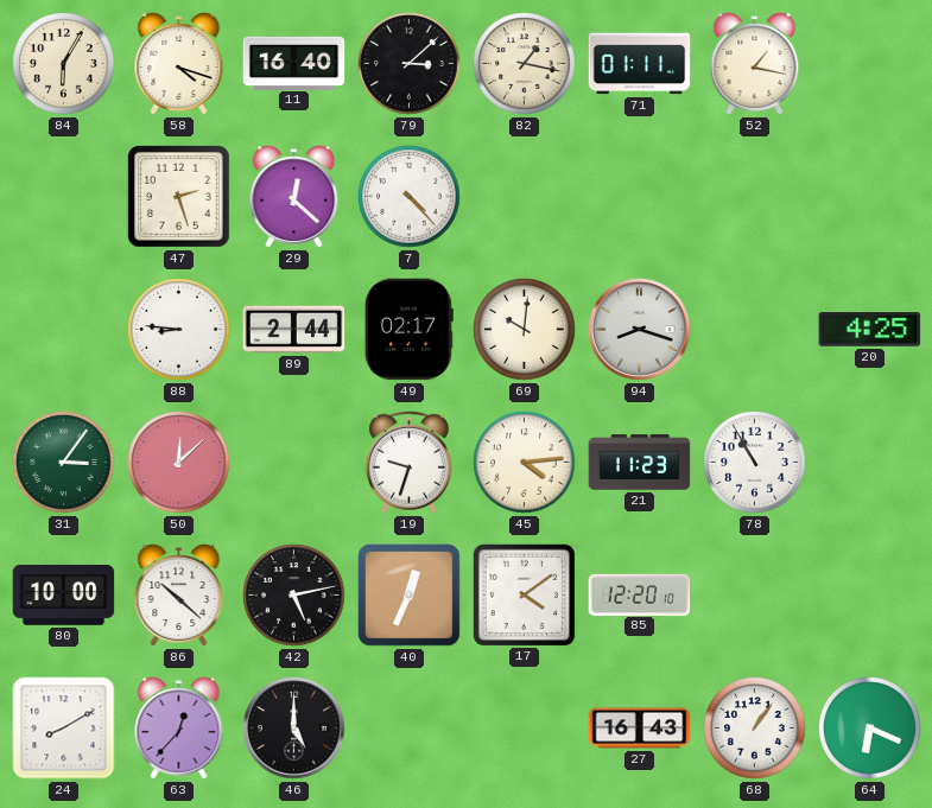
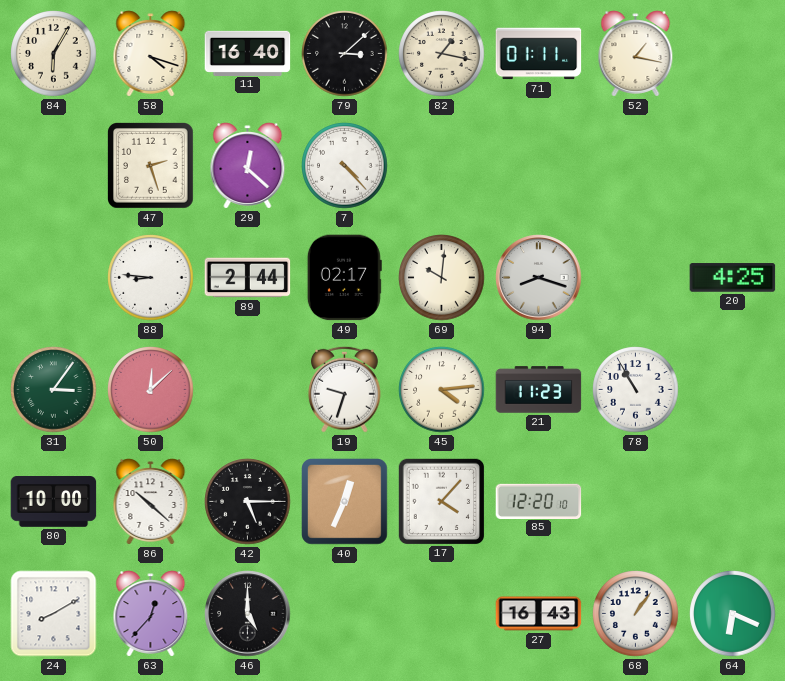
42: 5:13 -> 5:15 (248, 502)
17: 4:09 -> 4:07 (441, 501)
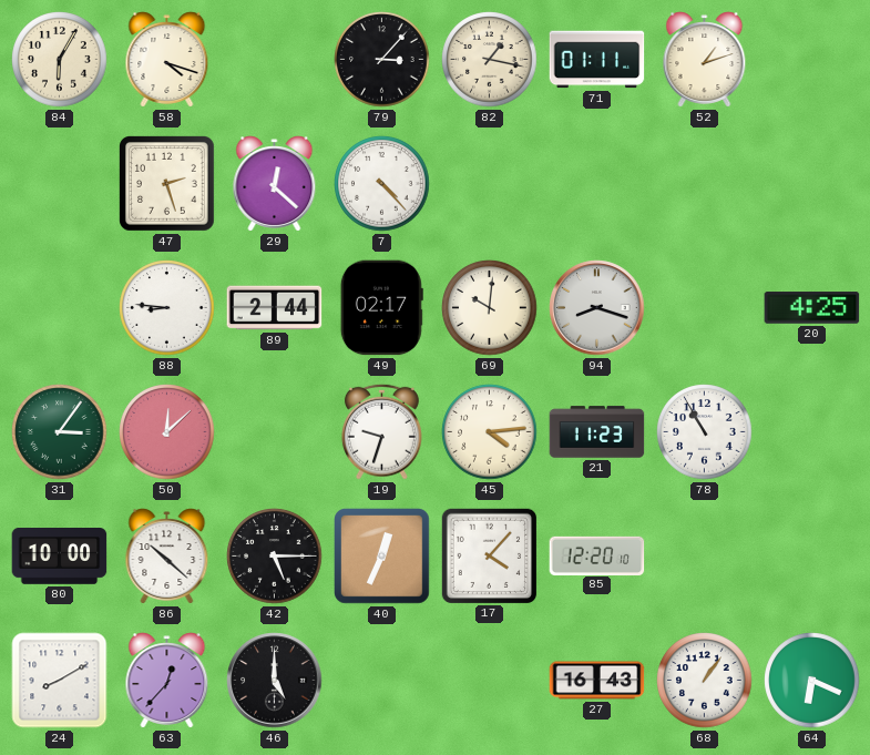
11: 16:40 -> none (248, 53)
79: 3:08 -> 3:07 (382, 60)
52: 1:17 -> 1:12 (705, 60)
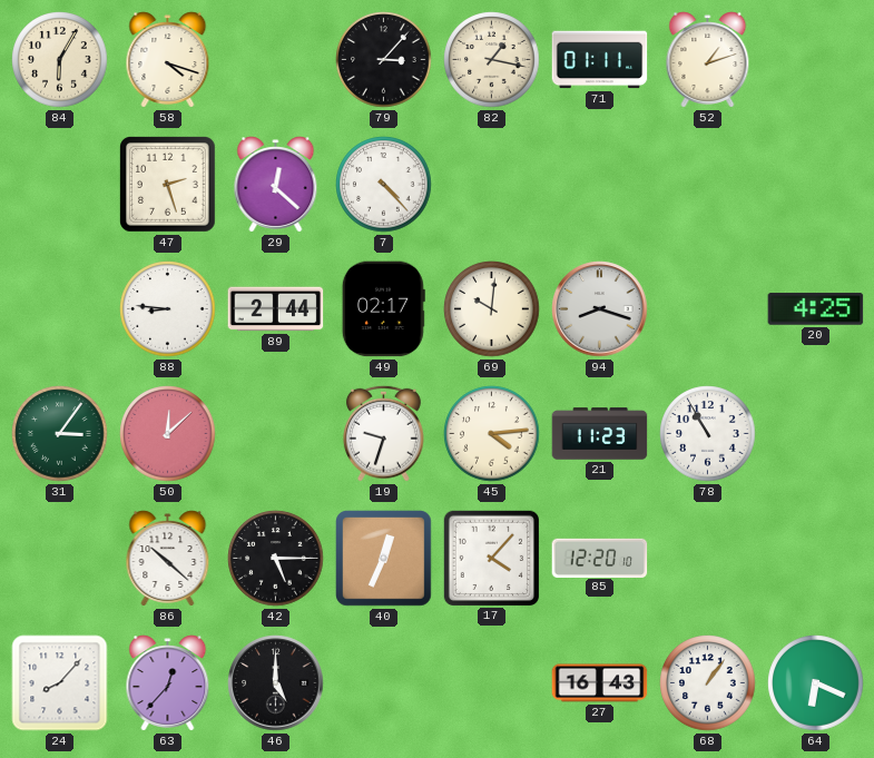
80: 10:00 -> none (60, 557)
24: 8:10 -> 8:07 (60, 683)
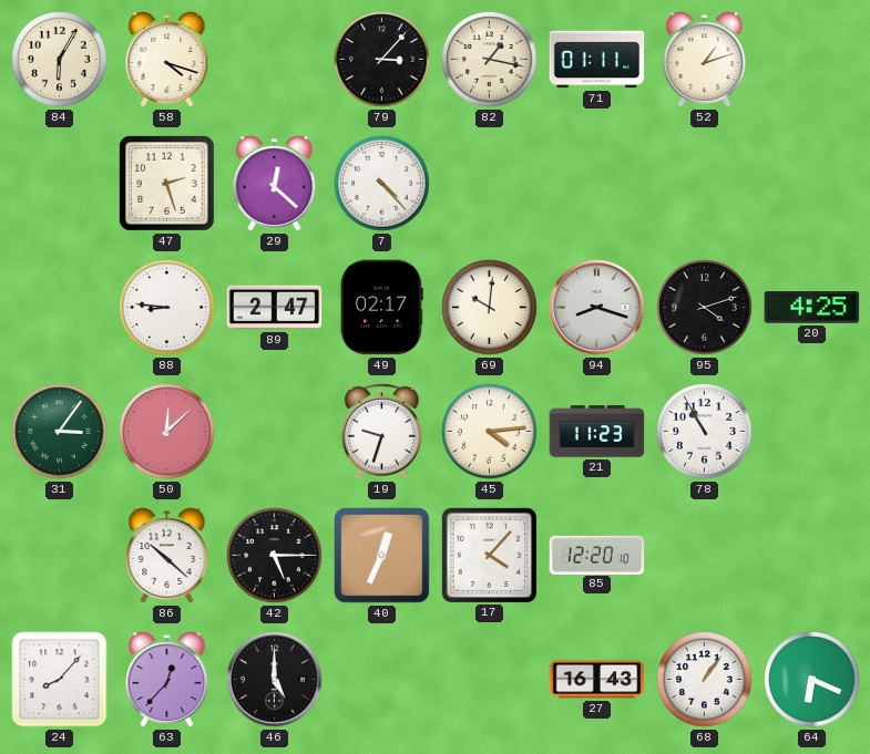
89: 2:44 -> 2:47 (275, 308)
95: none -> 4:12 (705, 308)
